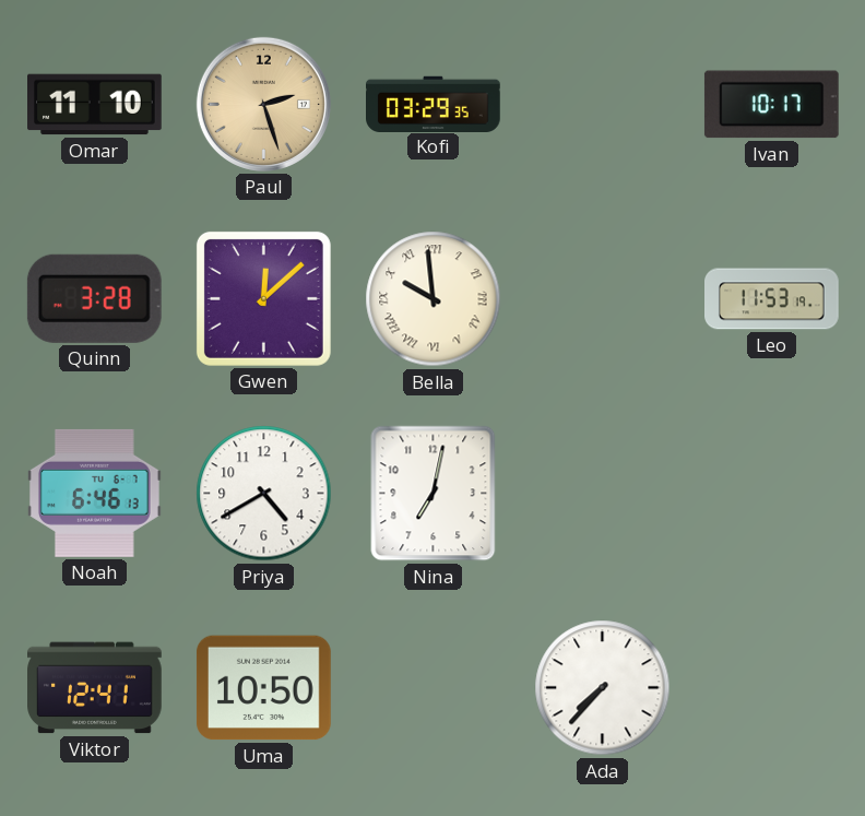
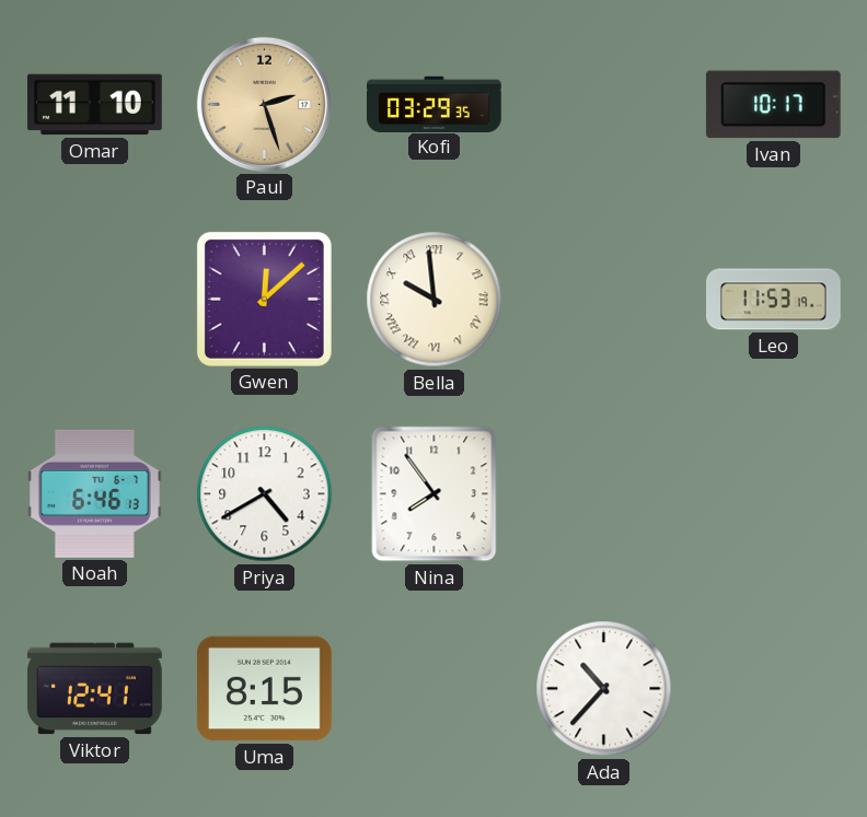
Quinn: 3:28 -> none (94, 298)
Nina: 7:02 -> 7:54 (435, 494)
Uma: 10:50 -> 8:15 (264, 689)
Ada: 7:37 -> 10:37 (604, 689)
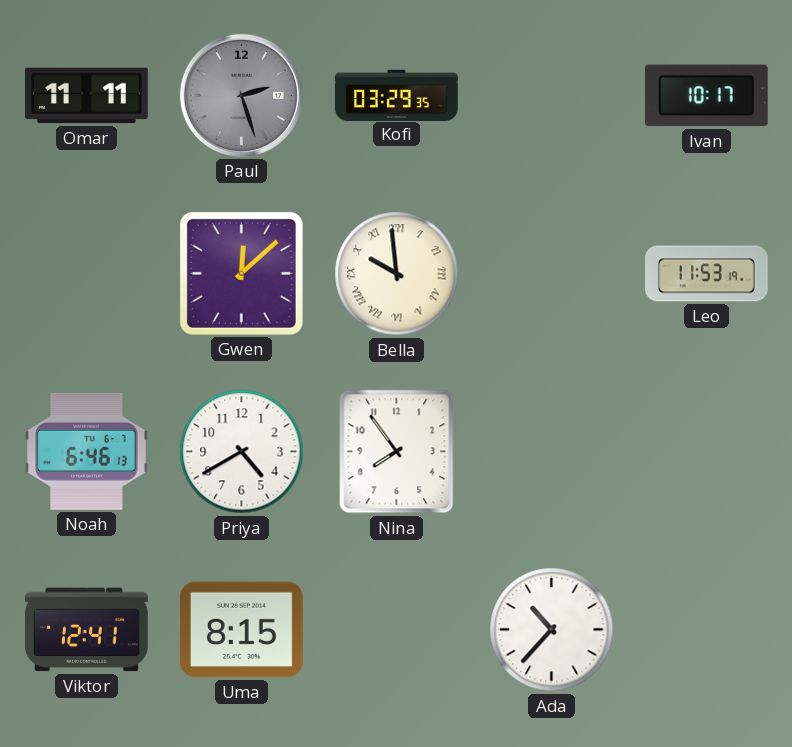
Omar: 11:10 -> 11:11 (87, 96)
Paul dial: champagne -> grey (241, 95)
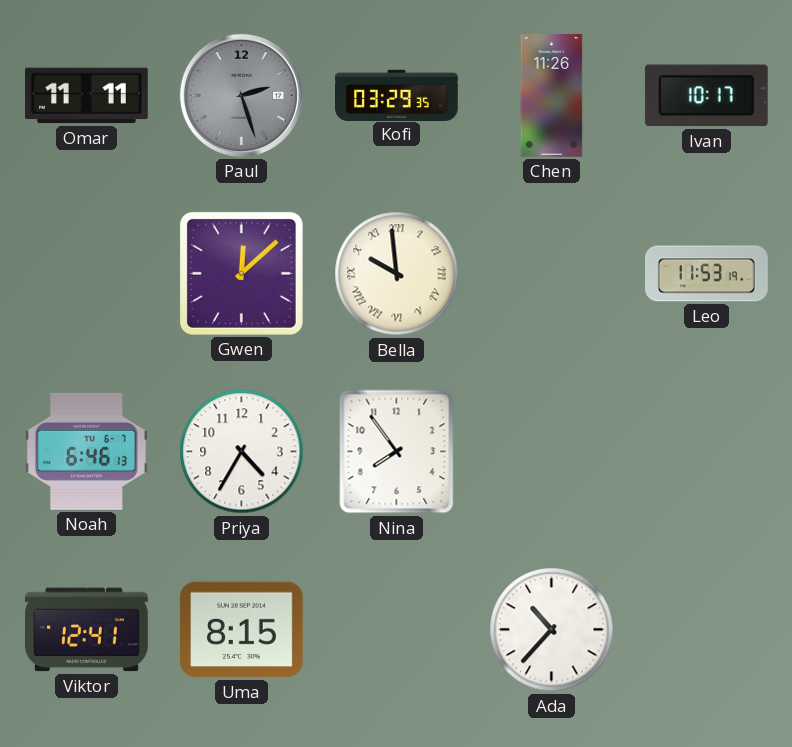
Chen: none -> 11:26 (552, 96)
Priya: 4:40 -> 4:35 (242, 452)
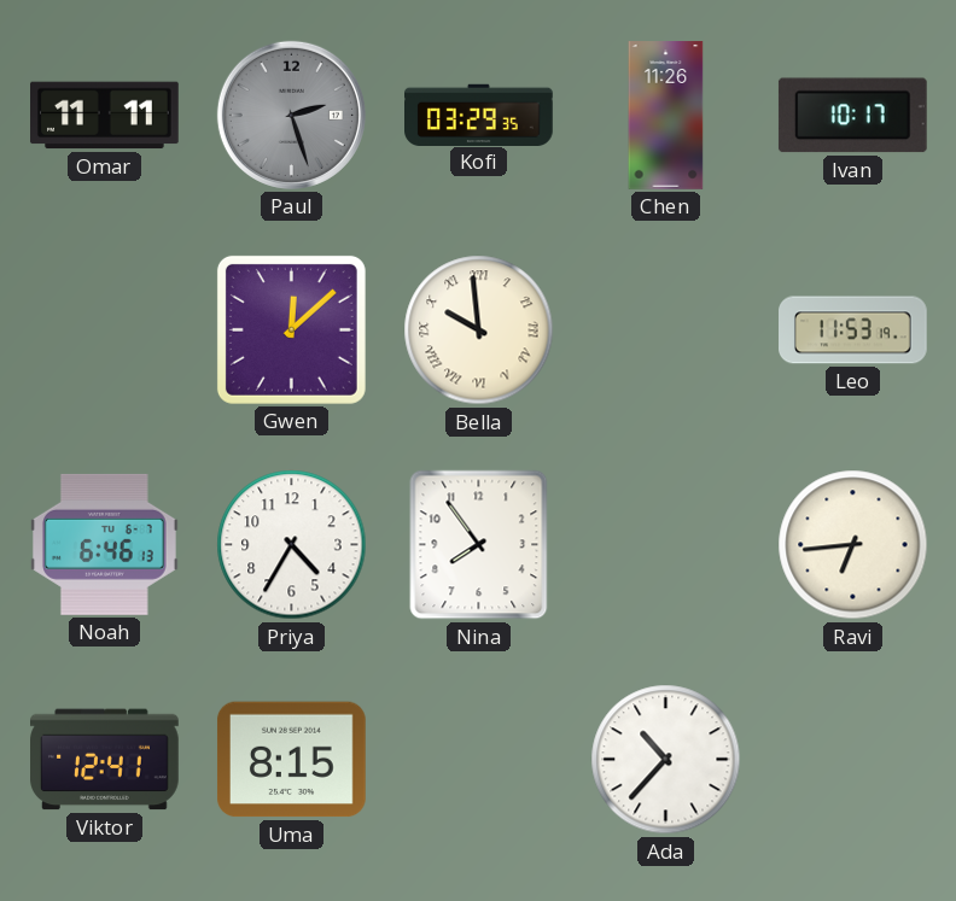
Ravi: none -> 6:44 (853, 545)
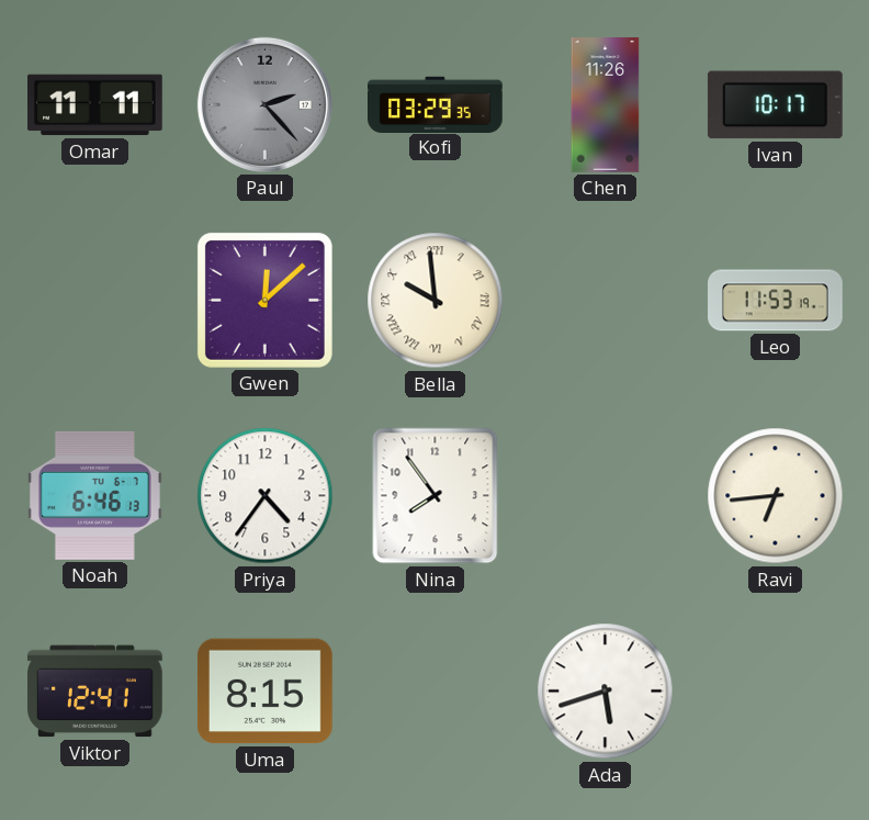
Paul: 2:27 -> 2:23 (264, 104)
Priya: 4:35 -> 4:36 (266, 496)
Ada: 10:37 -> 5:42 (606, 692)
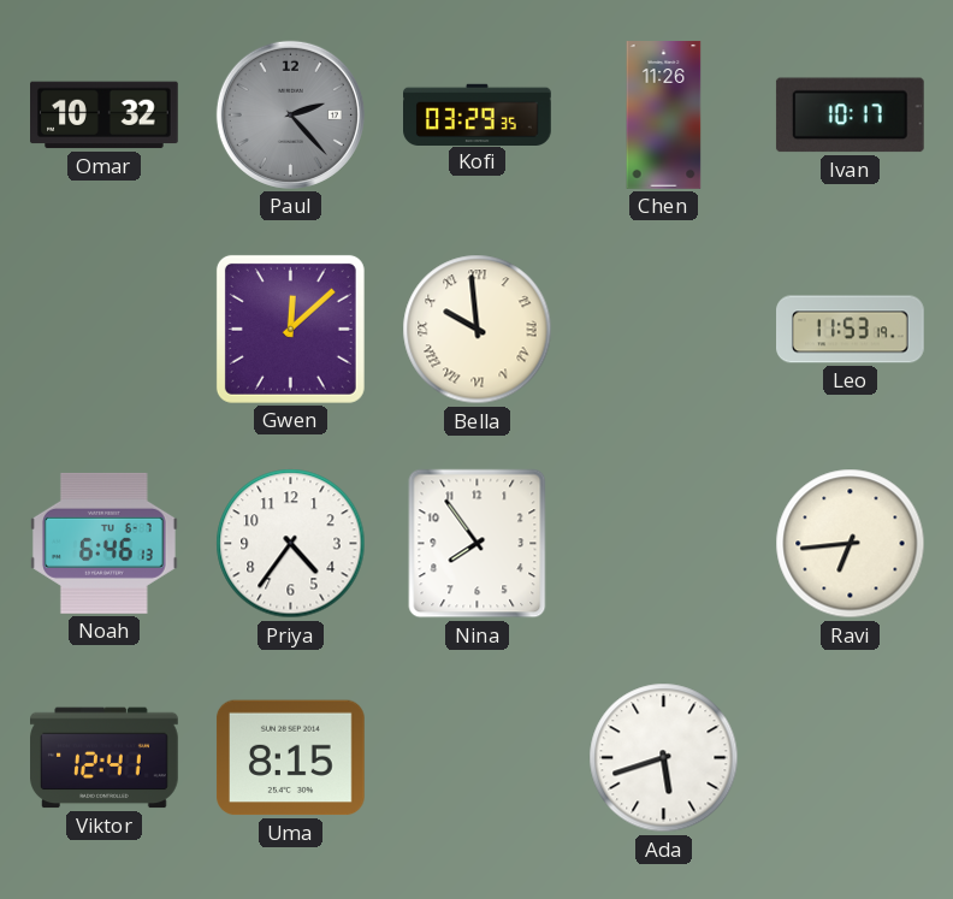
Omar: 11:11 -> 10:32 (105, 116)
